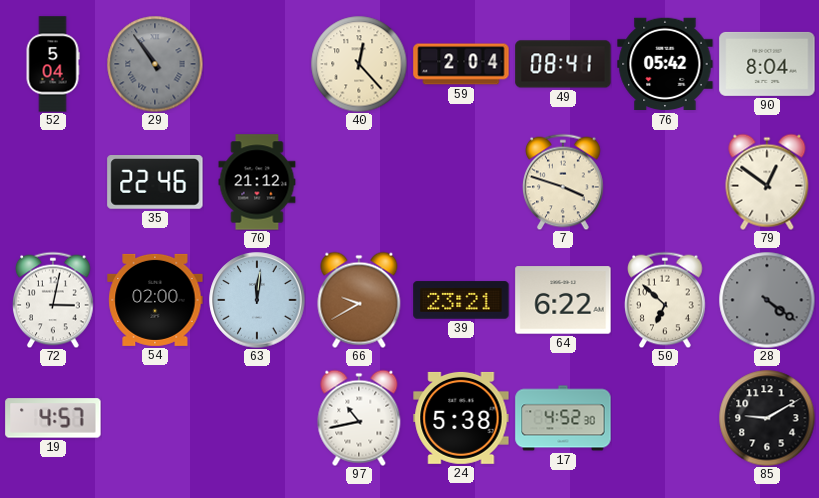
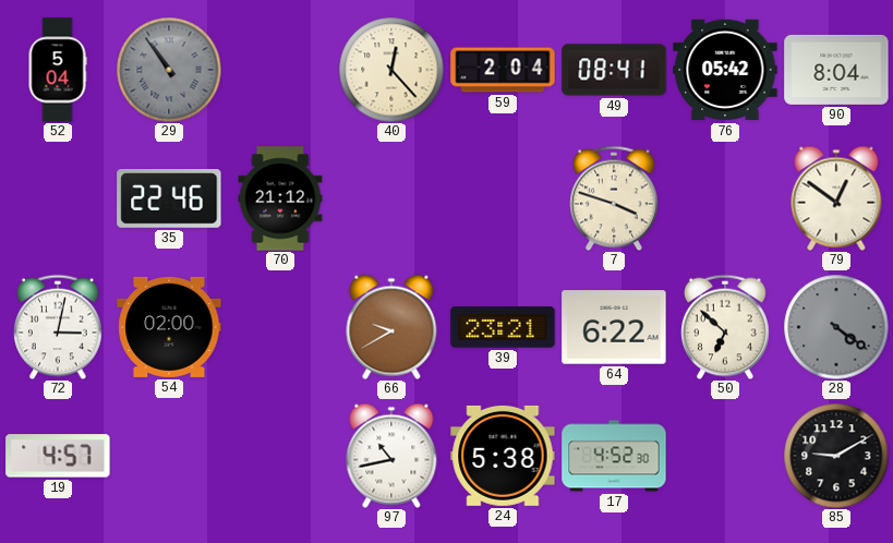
63: 12:01 -> none (257, 300)
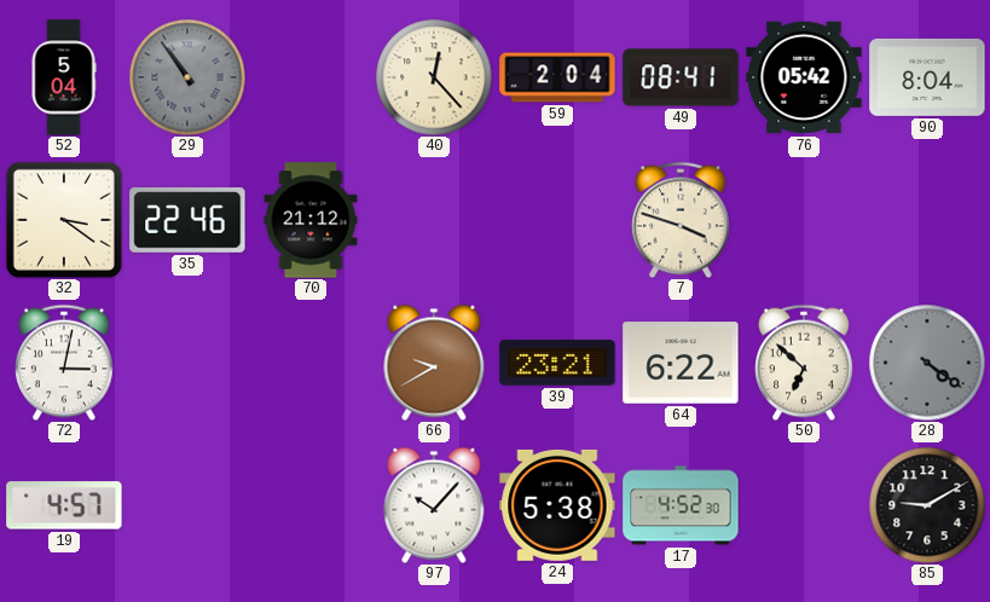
32: none -> 3:21 (64, 220)
79: 12:51 -> none (836, 198)
54: 02:00 -> none (169, 327)
97: 10:43 -> 10:07 (434, 505)
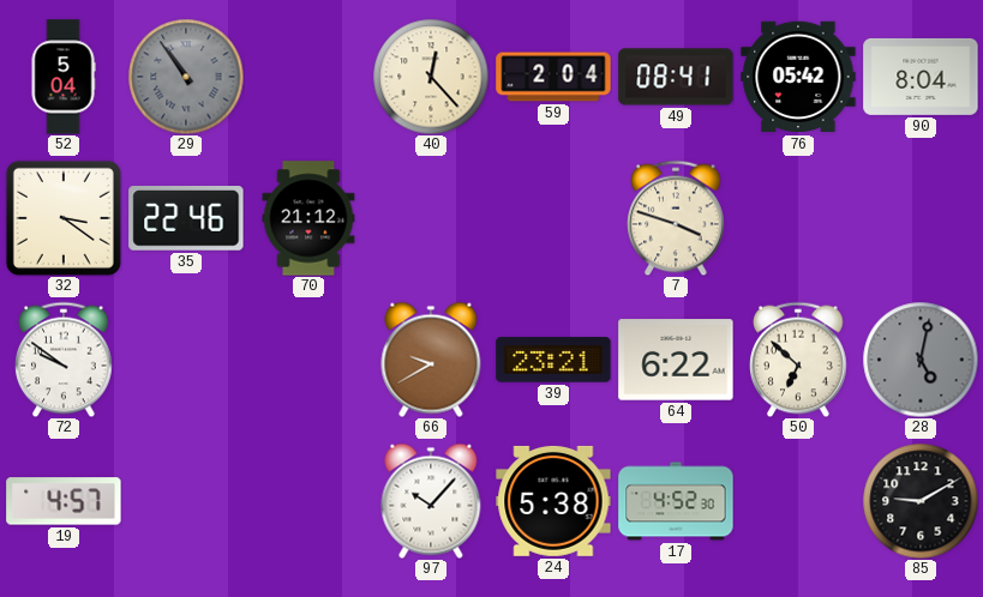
72: 3:02 -> 9:51 (64, 360)
28: 4:21 -> 5:02 (921, 360)
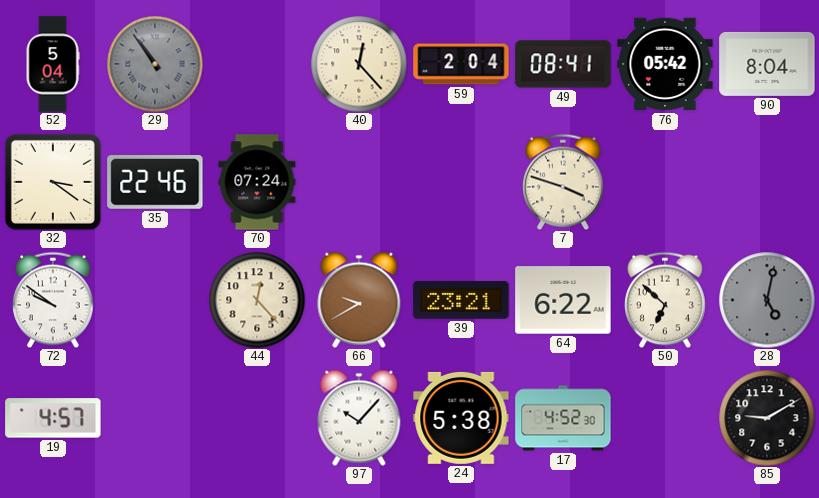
70: 21:12 -> 07:24 (257, 182)
44: none -> 12:23 (257, 300)
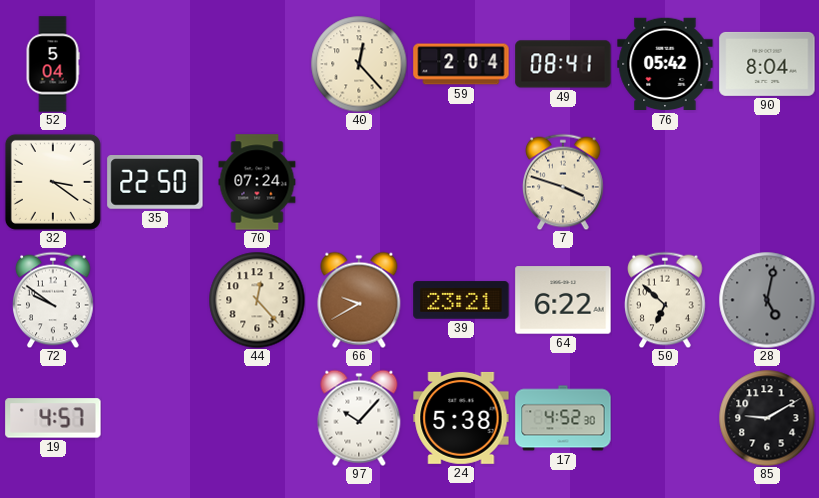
29: 10:54 -> none (155, 64)
35: 22:46 -> 22:50 (155, 183)
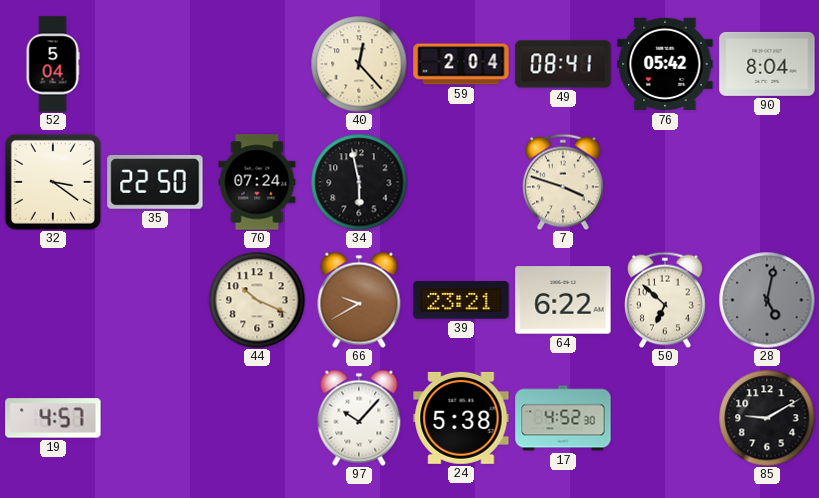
34: none -> 5:58 (359, 182)
72: 9:51 -> none (53, 300)
44: 12:23 -> 10:19 (257, 300)
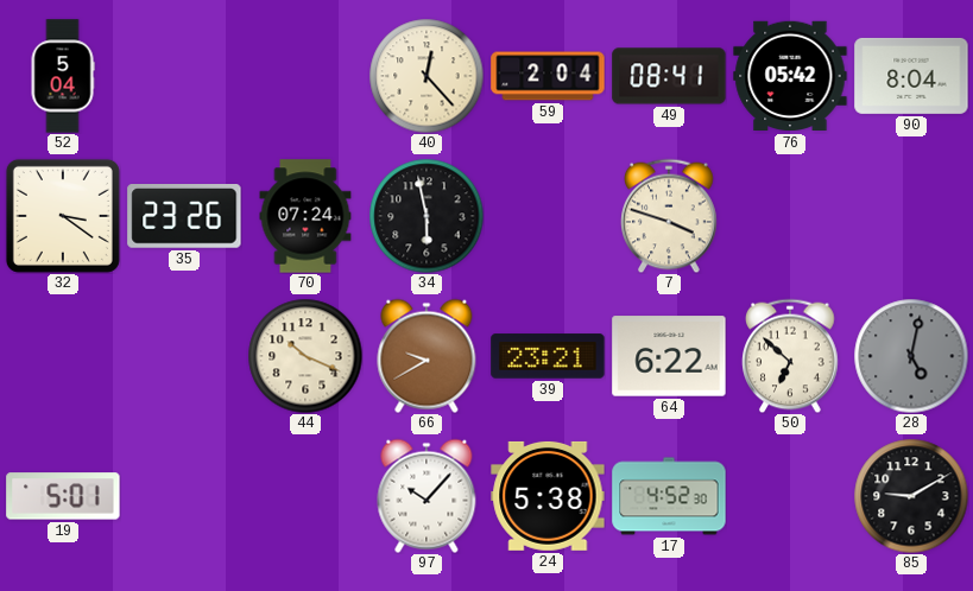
35: 22:50 -> 23:26 (184, 217)
19: 4:57 -> 5:01 (63, 496)
